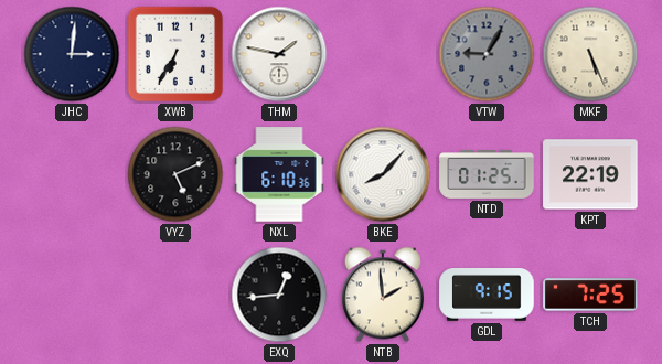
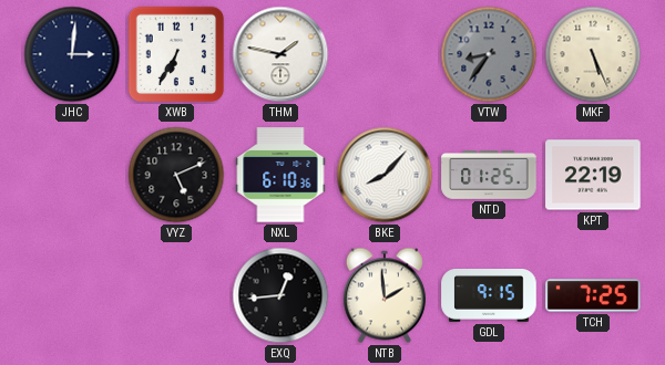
VTW: 9:05 -> 8:36 (489, 54)
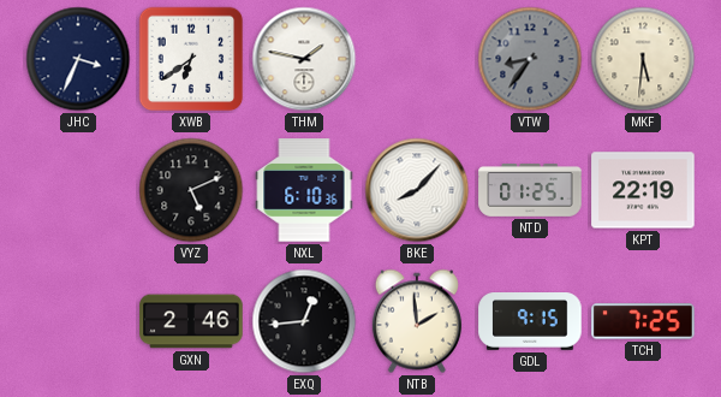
JHC: 3:01 -> 3:34 (78, 59)
XWB: 6:35 -> 6:39 (191, 59)
MKF: 5:26 -> 5:31 (643, 59)
GXN: none -> 2:46 (191, 321)
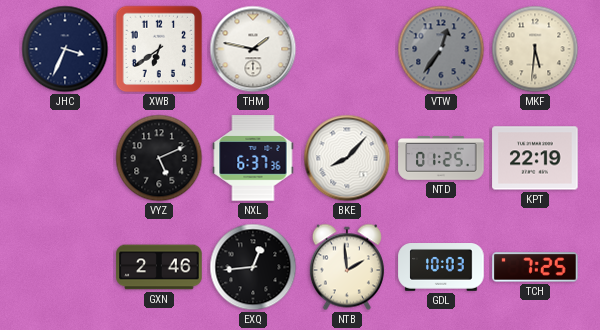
VTW: 8:36 -> 12:36 (441, 49)
NXL: 6:10 -> 6:37 (253, 158)
GDL: 9:15 -> 10:03 (441, 268)
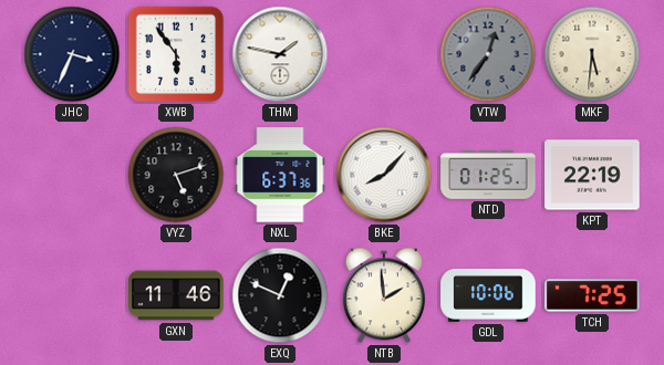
XWB: 6:39 -> 5:54 (176, 54)
VYZ: 5:11 -> 5:12 (176, 175)
GXN: 2:46 -> 11:46 (176, 295)
EXQ: 12:44 -> 12:49 (280, 295)
GDL: 10:03 -> 10:06 (488, 296)
